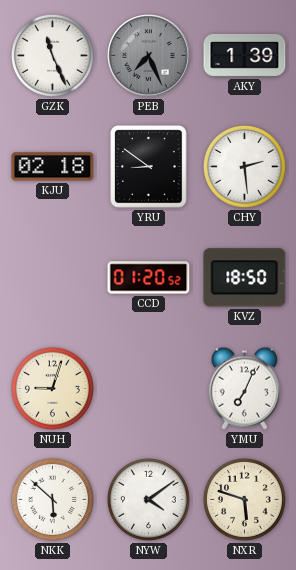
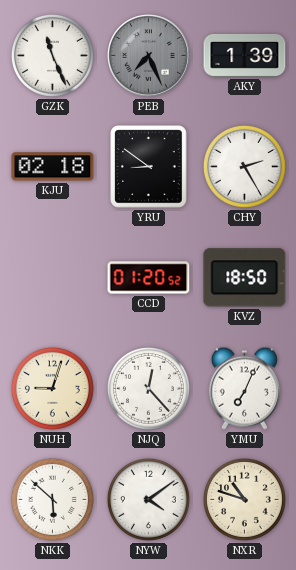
CHY: 2:29 -> 2:25 (244, 166)
NJQ: none -> 12:23 (148, 388)
NXR: 5:48 -> 10:48 (244, 499)
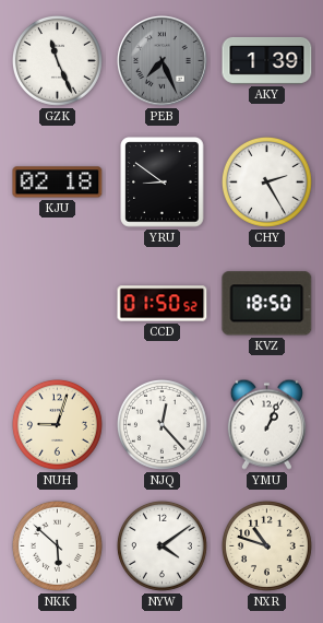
CCD: 01:20 -> 01:50 (163, 304)
YMU: 7:04 -> 1:04 (266, 424)
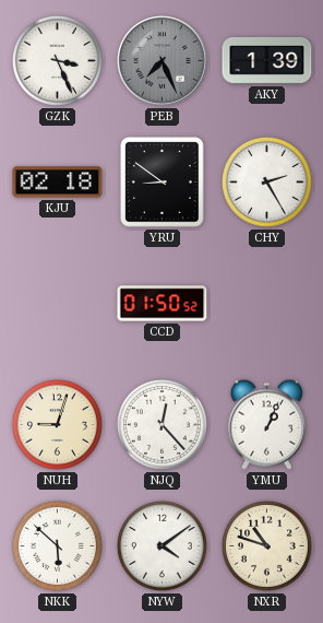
GZK: 11:26 -> 3:26 (57, 60)
KVZ: 18:50 -> none (267, 304)
